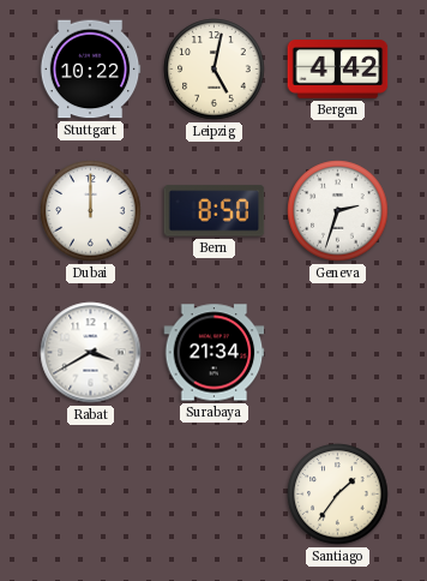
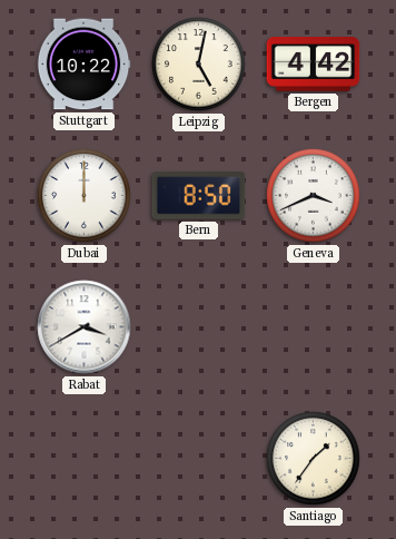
Geneva: 2:33 -> 3:41 (314, 196)
Surabaya: 21:34 -> none (215, 353)
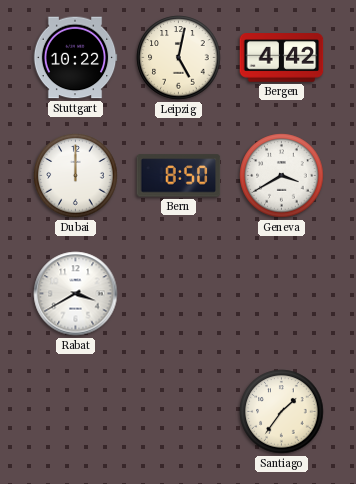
Geneva: 3:41 -> 3:40 (282, 176)
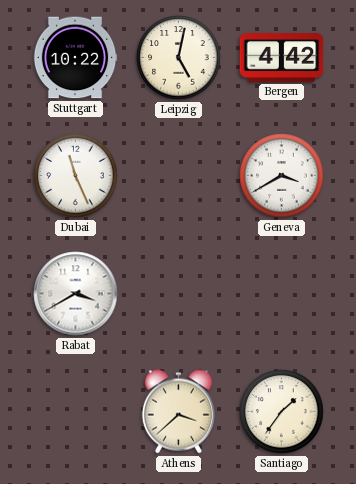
Dubai: 12:00 -> 11:26 (76, 176)
Bern: 8:50 -> none (179, 176)
Athens: none -> 3:38 (178, 412)
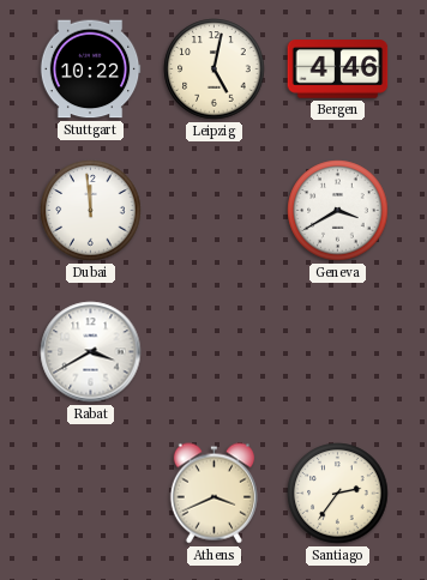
Bergen: 4:42 -> 4:46 (338, 70)
Dubai: 11:26 -> 11:59 (91, 211)
Athens: 3:38 -> 3:41 (213, 494)
Santiago: 1:36 -> 2:36 (338, 494)
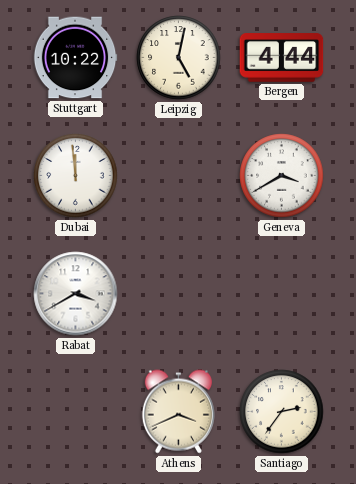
Bergen: 4:46 -> 4:44 (282, 58)
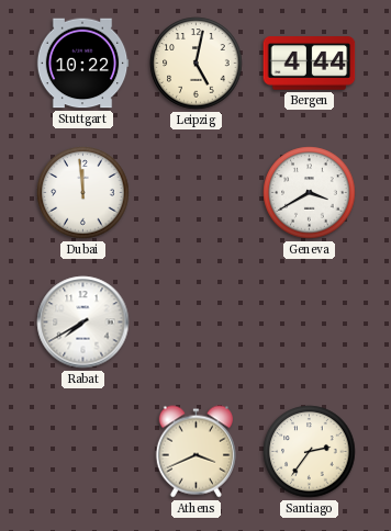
Rabat: 3:40 -> 7:40 (83, 323)
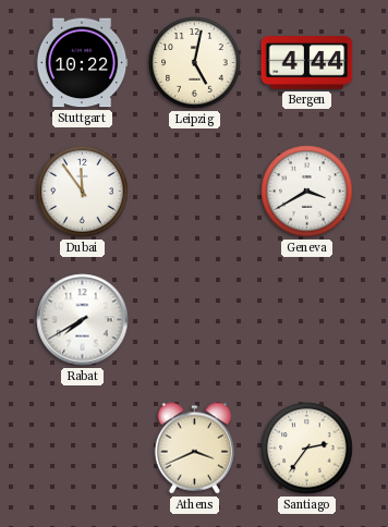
Dubai: 11:59 -> 11:54 (83, 192)
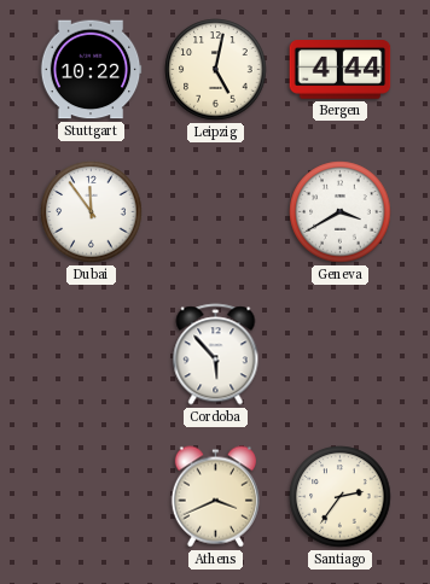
Rabat: 7:40 -> none (83, 320)
Cordoba: none -> 5:53 (216, 355)
